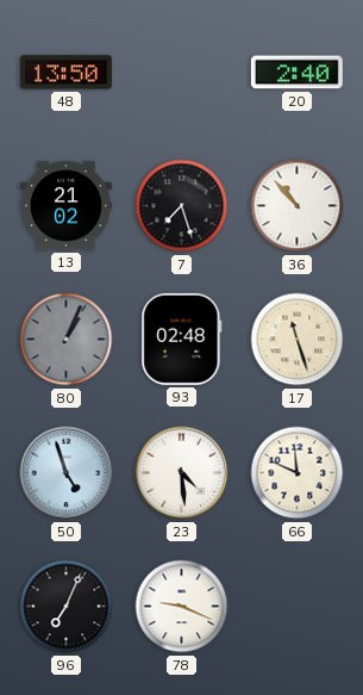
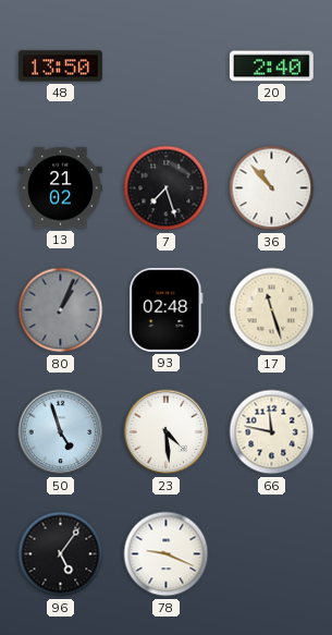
66: 11:49 -> 11:47 (272, 432)
96: 7:04 -> 5:06 (61, 554)
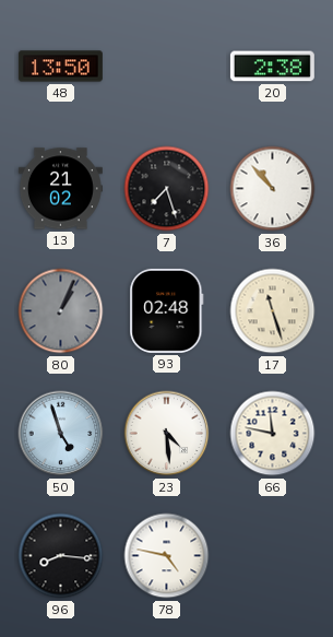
20: 2:40 -> 2:38 (272, 67)
96: 5:06 -> 8:16 (61, 556)
78: 9:19 -> 4:47 (167, 556)
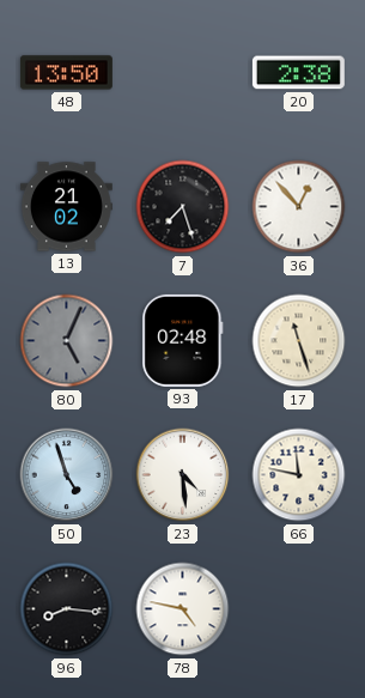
36: 10:53 -> 12:53 (299, 207)
80: 1:04 -> 5:04 (67, 341)
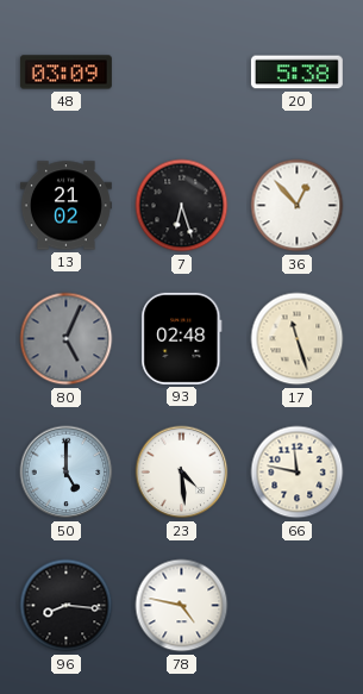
48: 13:50 -> 03:09 (65, 73)
20: 2:38 -> 5:38 (296, 73)
7: 7:27 -> 6:27 (182, 206)
50: 4:57 -> 5:00 (67, 473)
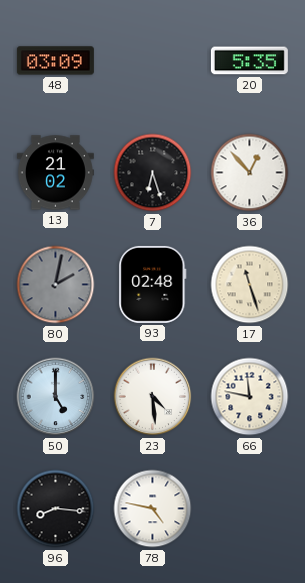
20: 5:38 -> 5:35 (249, 61)
80: 5:04 -> 2:02 (56, 285)
